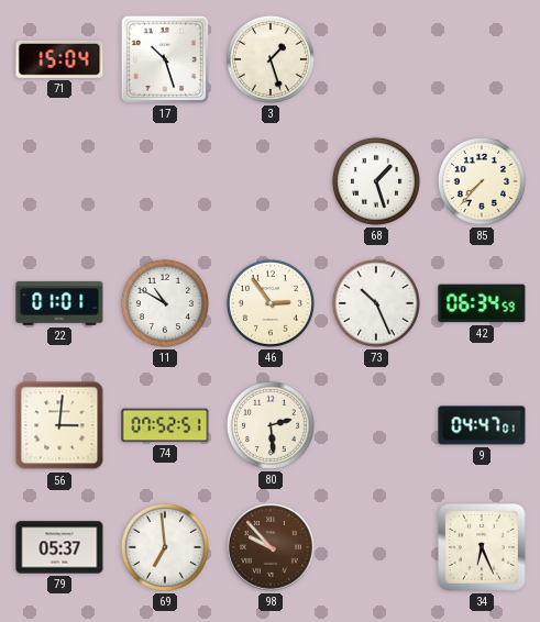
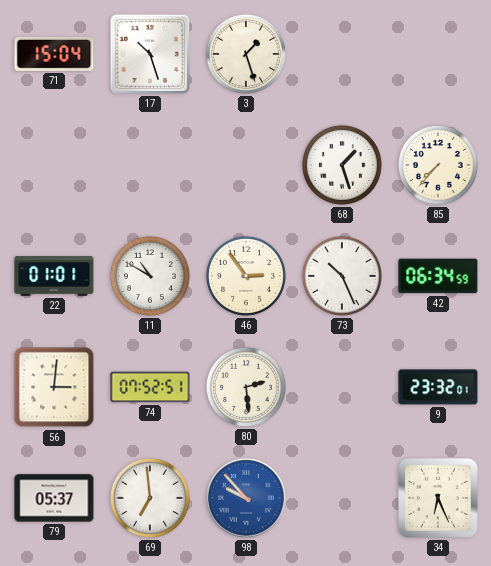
9: 04:47 -> 23:32 (438, 387)
98 dial: brown -> blue (246, 498)
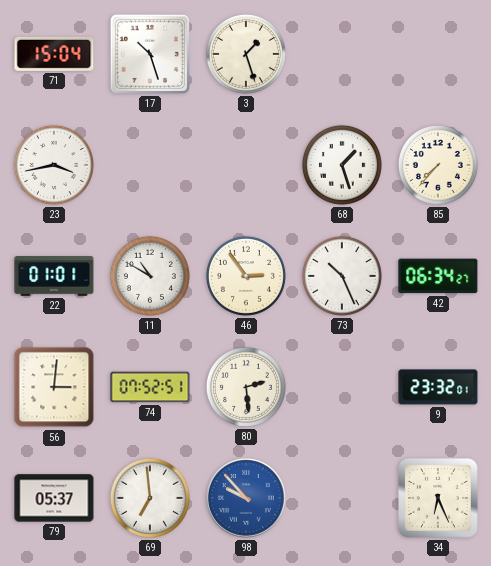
23: none -> 3:43 (54, 165)
42: 06:34:59 -> 06:34:27 (438, 276)
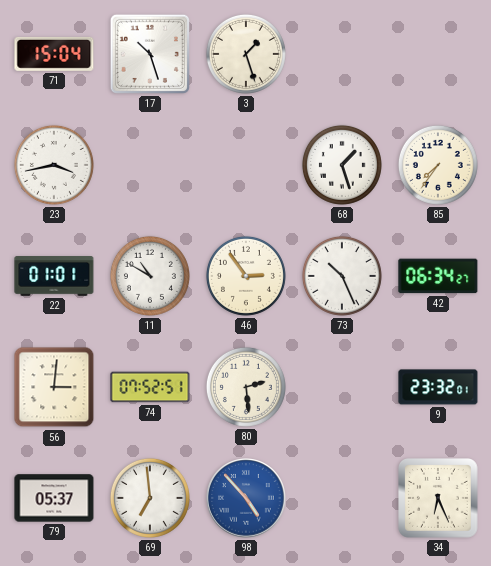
85: 7:37 -> 7:36 (438, 165)
98: 9:53 -> 4:53 (246, 498)
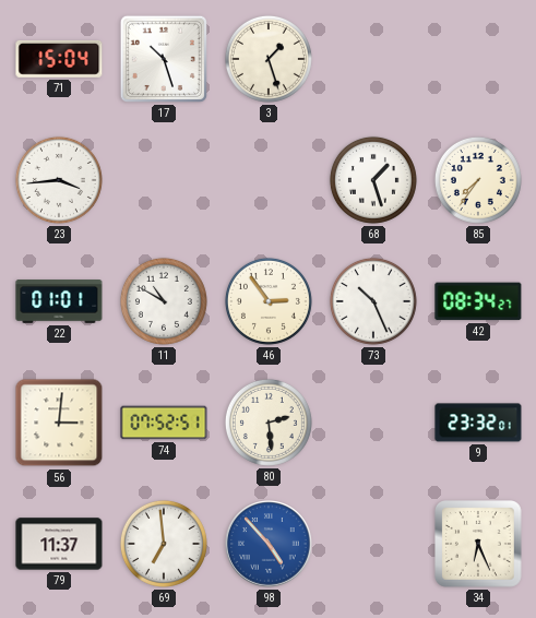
23: 3:43 -> 3:44 (59, 180)
42: 06:34 -> 08:34 (478, 301)
79: 05:37 -> 11:37 (59, 544)
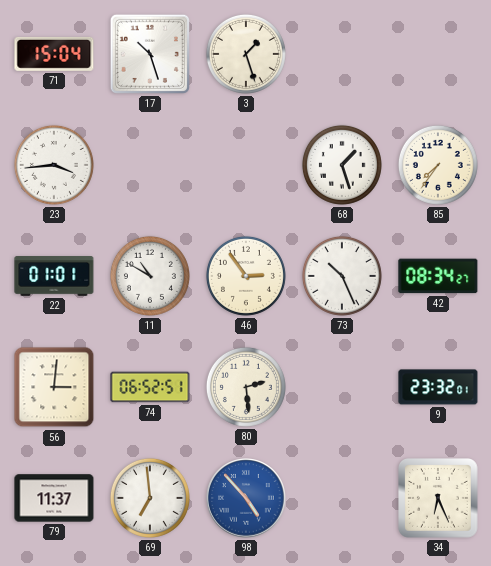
74: 07:52 -> 06:52 (150, 387)
